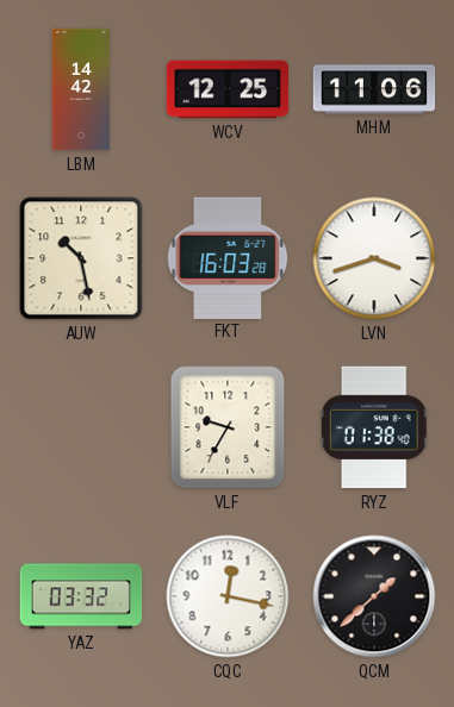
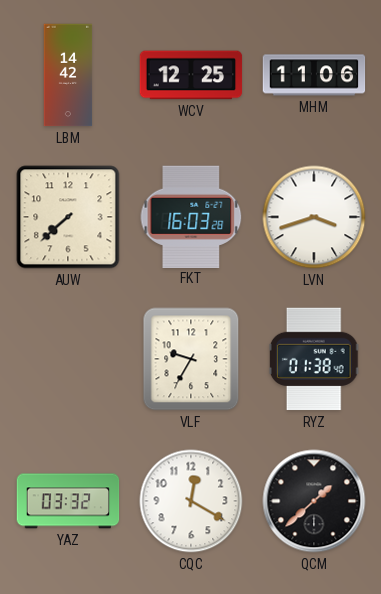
AUW: 10:28 -> 7:38 (68, 217)
CQC: 12:17 -> 12:20 (191, 501)
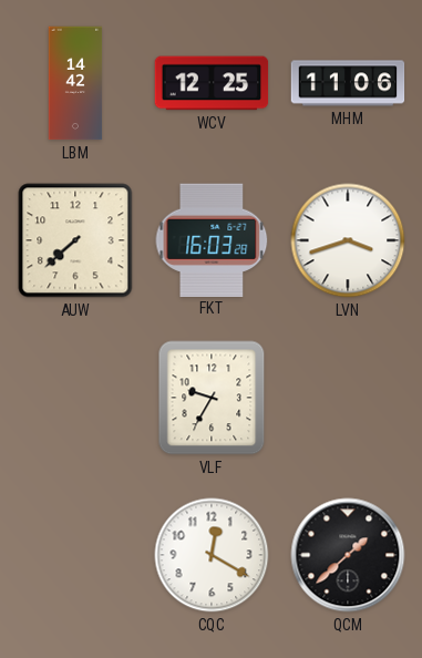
RYZ: 01:38 -> none (314, 359)
YAZ: 03:32 -> none (68, 501)
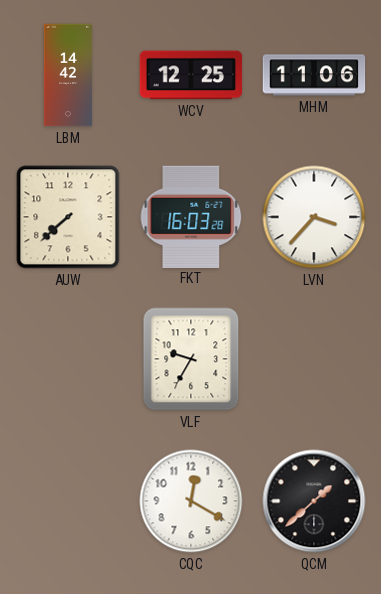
LVN: 3:42 -> 3:37 (314, 217)
